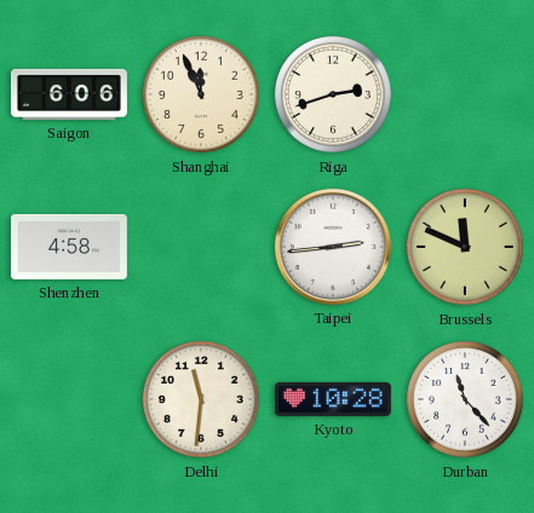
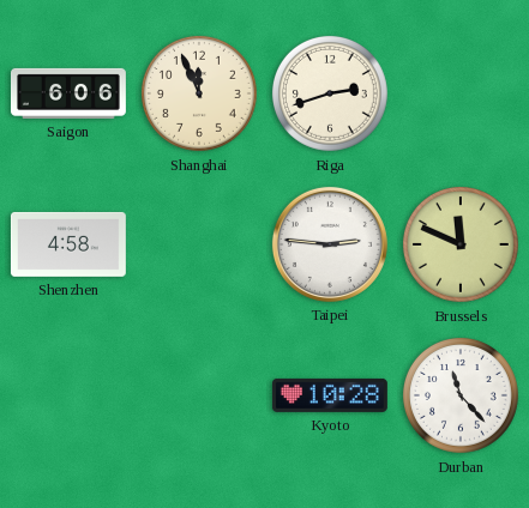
Taipei: 2:44 -> 2:46 (330, 244)
Delhi: 11:31 -> none (201, 399)
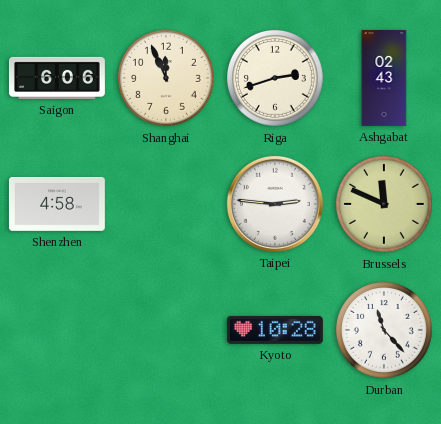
Ashgabat: none -> 02:43 (384, 78)
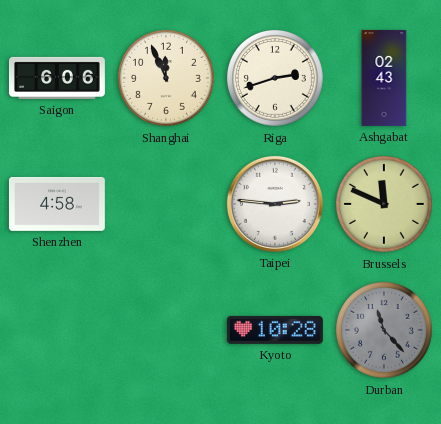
Durban dial: white -> grey (384, 330)
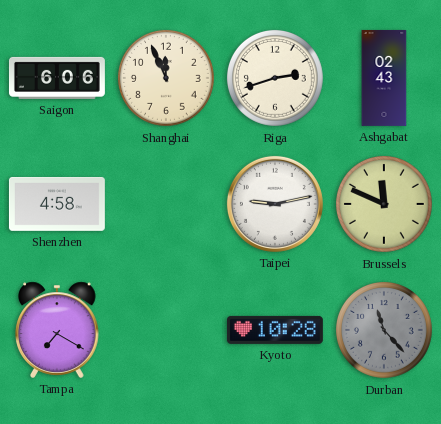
Taipei: 2:46 -> 9:13 (275, 204)
Tampa: none -> 7:20 (57, 330)
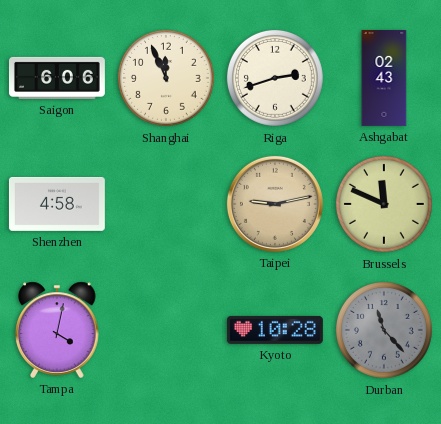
Taipei dial: white -> champagne (275, 204)
Tampa: 7:20 -> 4:02 (57, 330)
